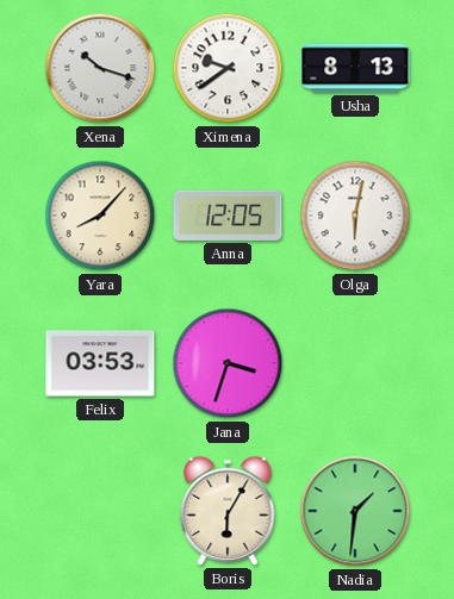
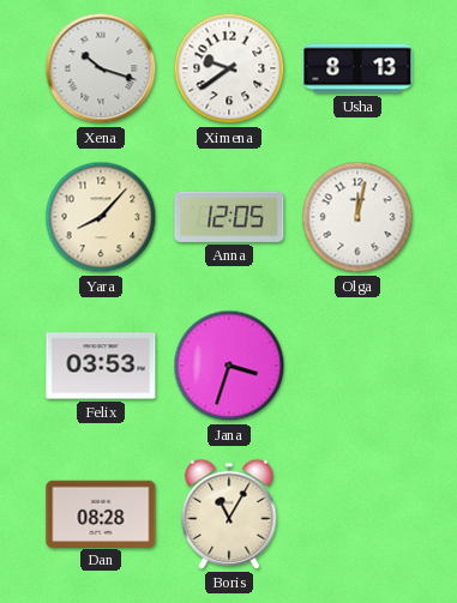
Olga: 6:02 -> 12:02 (357, 217)
Dan: none -> 08:28 (101, 513)
Boris: 6:05 -> 11:05 (229, 514)
Nadia: 1:31 -> none (355, 511)
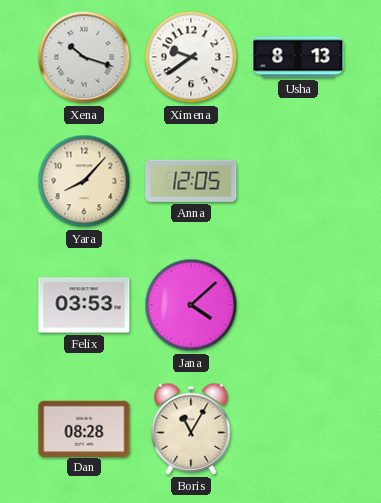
Olga: 12:02 -> none (357, 217)
Jana: 3:33 -> 4:08 (191, 305)
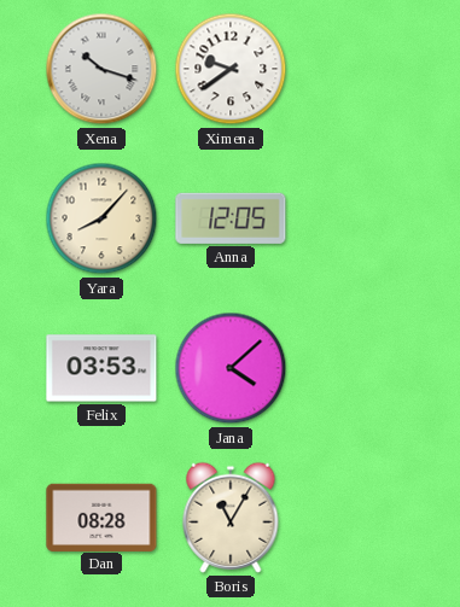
Usha: 8:13 -> none (298, 57)
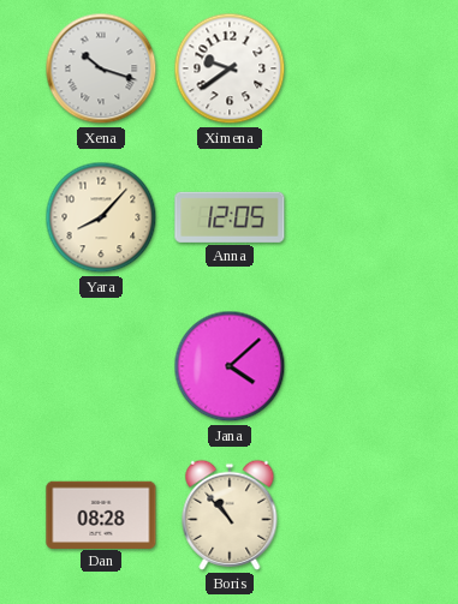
Felix: 03:53 -> none (101, 368)
Boris: 11:05 -> 10:53 (230, 515)
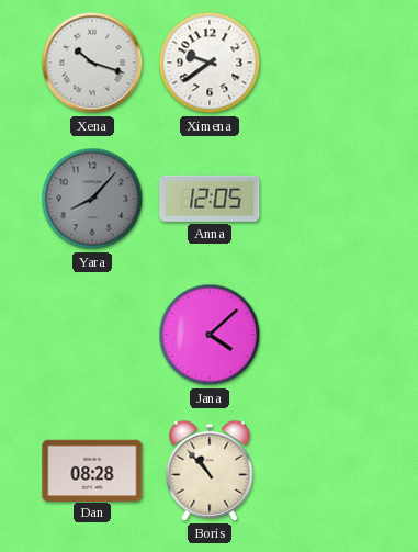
Yara dial: cream -> grey (92, 199)
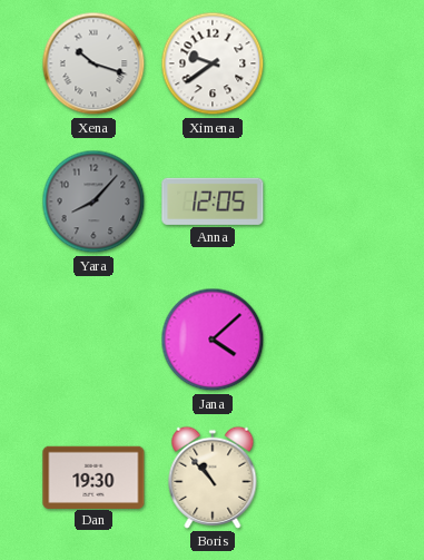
Dan: 08:28 -> 19:30 (93, 477)
